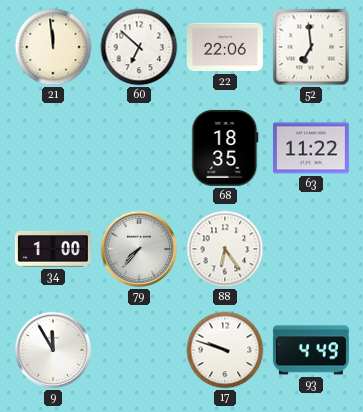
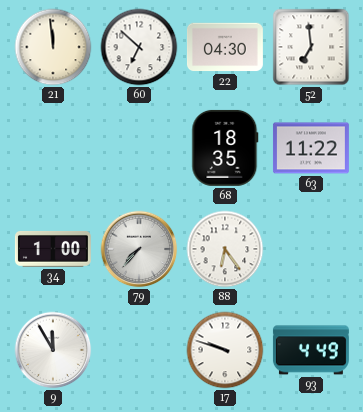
22: 22:06 -> 04:30 (225, 47)
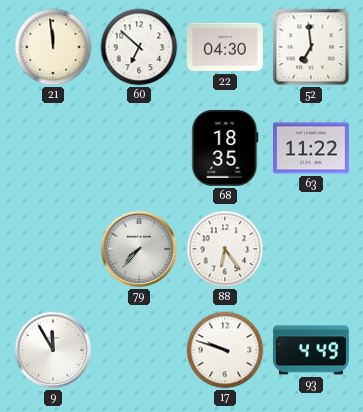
34: 1:00 -> none (53, 249)
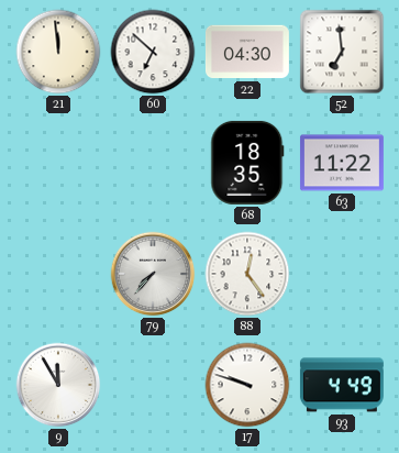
88: 6:24 -> 12:24 (247, 274)
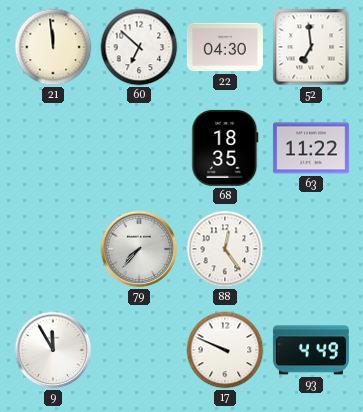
17: 9:48 -> 9:49 (225, 350)
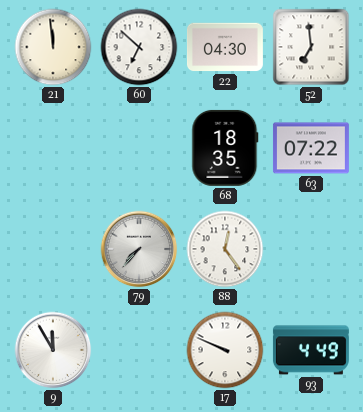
63: 11:22 -> 07:22 (311, 148)
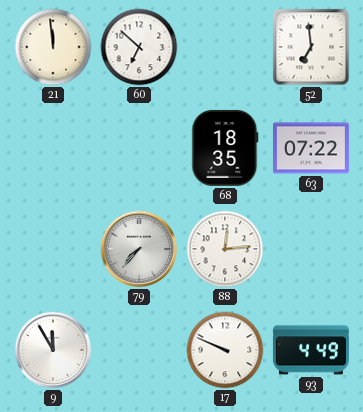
22: 04:30 -> none (225, 47)
88: 12:24 -> 12:14 (225, 249)
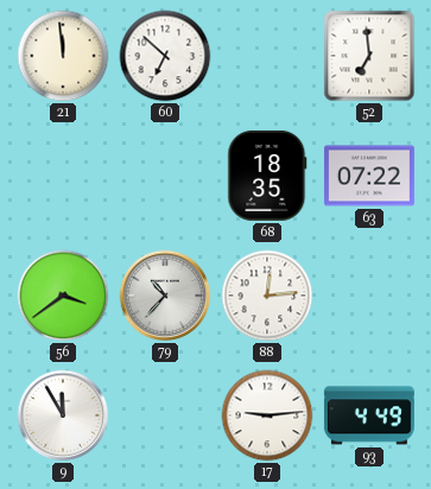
56: none -> 3:39 (63, 296)
79: 7:37 -> 10:37 (165, 296)
17: 9:49 -> 9:14 (267, 415)
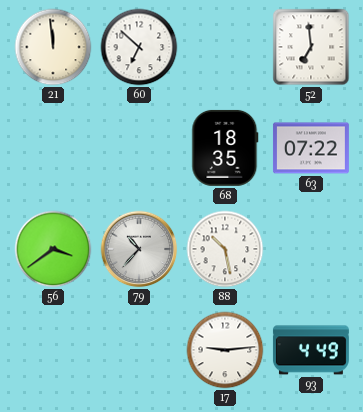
88: 12:14 -> 10:28 (225, 249)
9: 11:55 -> none (63, 415)
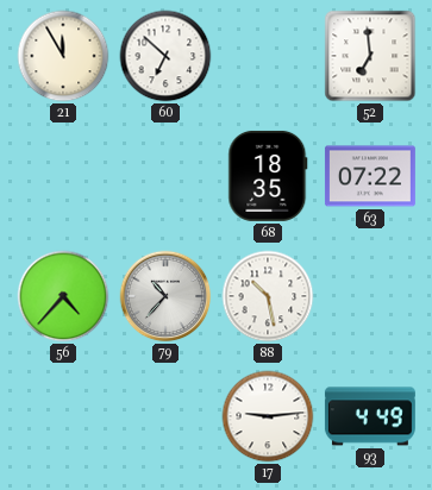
21: 11:59 -> 11:55 (63, 56)
56: 3:39 -> 4:37 (63, 296)
